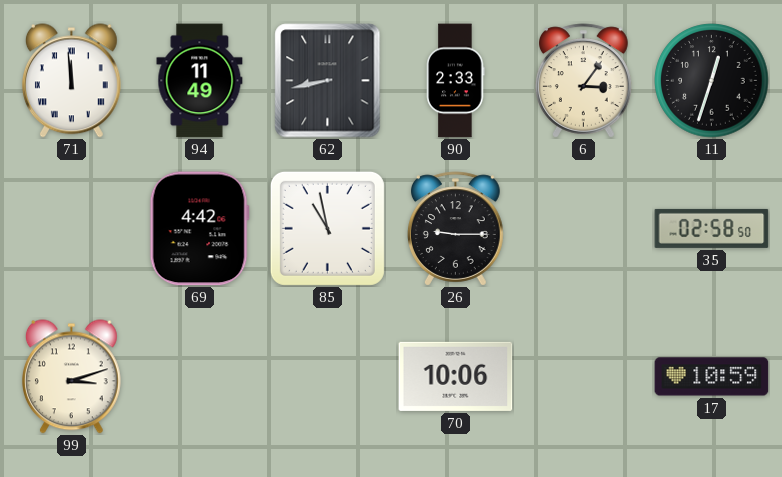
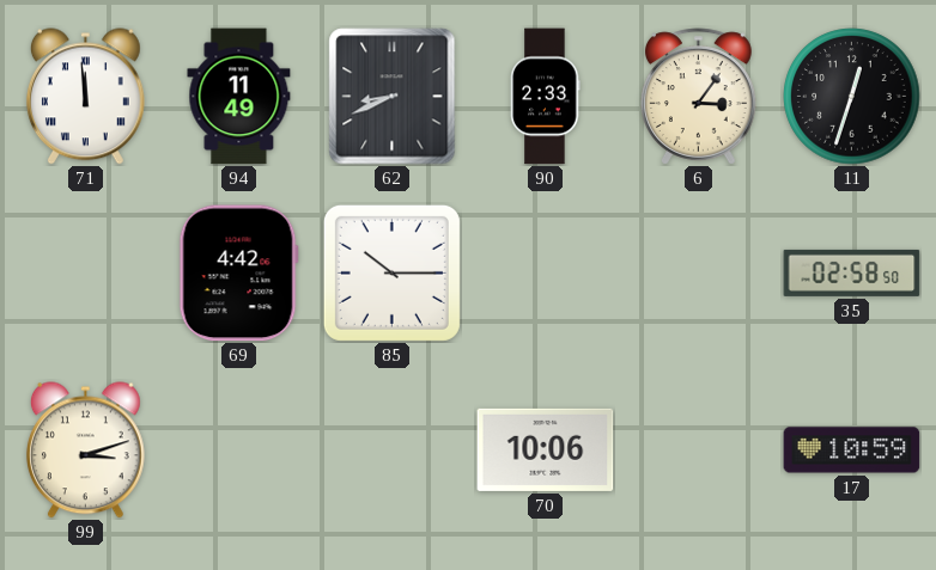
62: 8:43 -> 8:41 (393, 97)
85: 10:58 -> 10:15 (391, 272)
26: 9:15 -> none (456, 229)
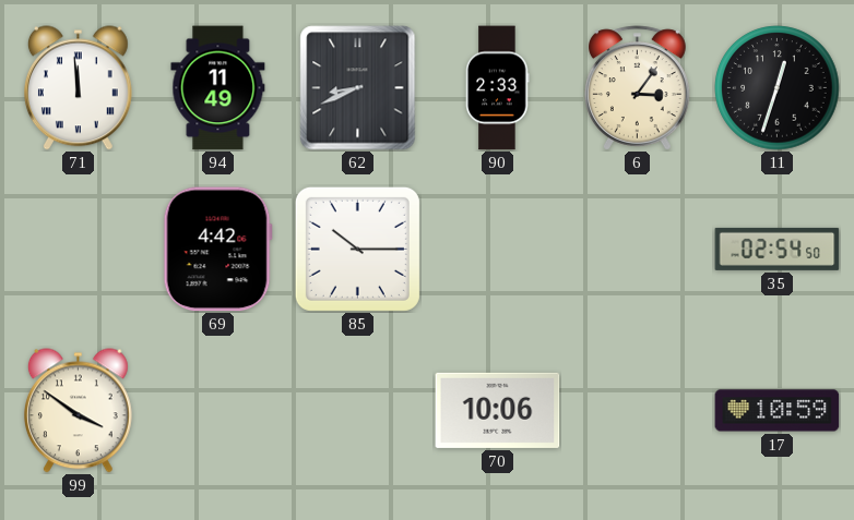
35: 02:58 -> 02:54 (778, 249)
99: 3:12 -> 3:51 (78, 411)
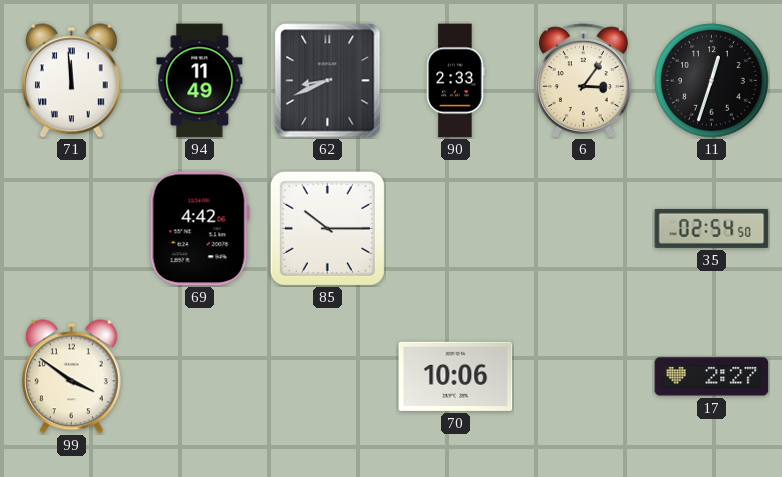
17: 10:59 -> 2:27 (712, 377)
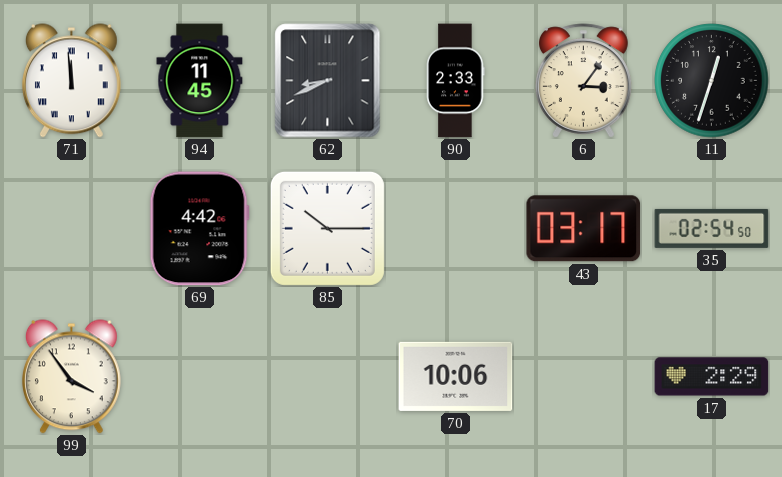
94: 11:49 -> 11:45 (200, 81)
43: none -> 03:17 (583, 229)
99: 3:51 -> 3:54 (71, 377)
17: 2:27 -> 2:29 (712, 377)
